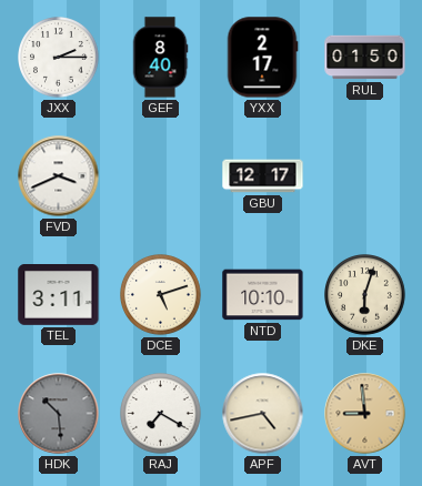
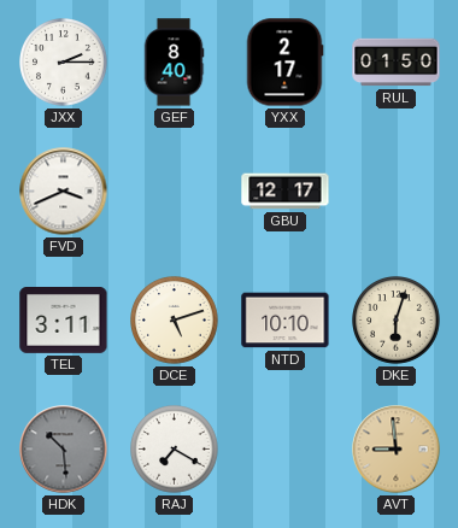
APF: 4:43 -> none (263, 414)
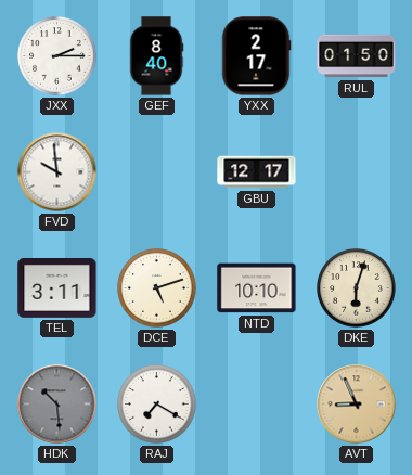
FVD: 3:41 -> 9:59 (57, 172)
AVT: 8:59 -> 8:56 (357, 405)
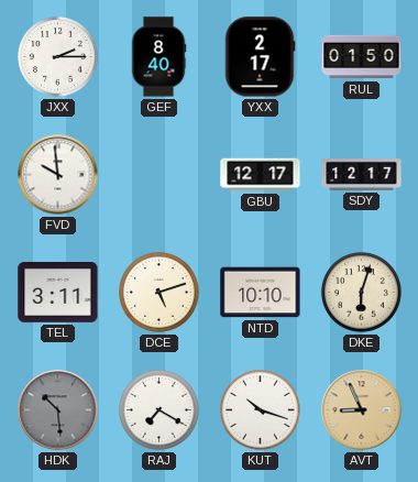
SDY: none -> 12:17 (362, 175)
KUT: none -> 10:18 (261, 410)
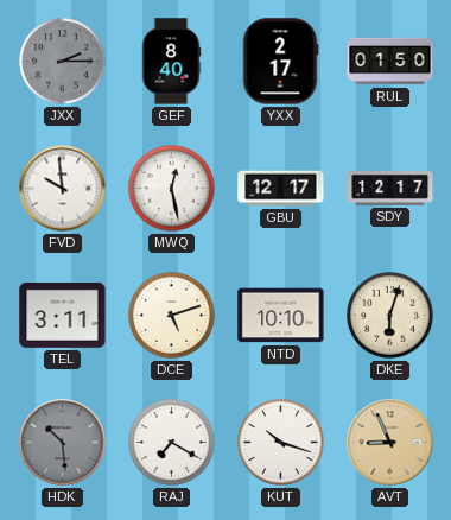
JXX dial: white -> grey (63, 62)
MWQ: none -> 12:28 (172, 189)
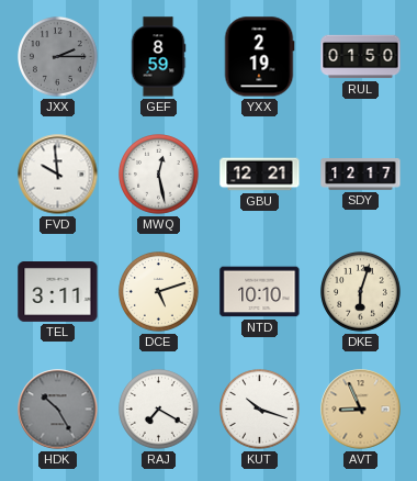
GEF: 8:40 -> 8:59 (158, 57)
YXX: 2:17 -> 2:19 (259, 57)
GBU: 12:17 -> 12:21 (260, 175)
HDK: 10:29 -> 10:25 (58, 410)
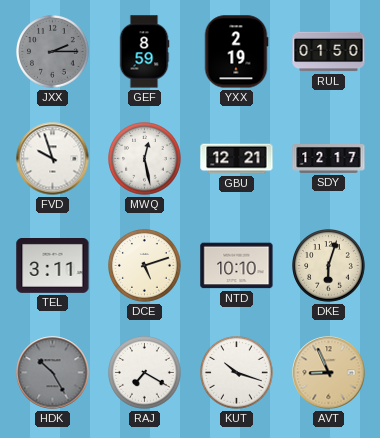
FVD: 9:59 -> 9:57 (53, 159)
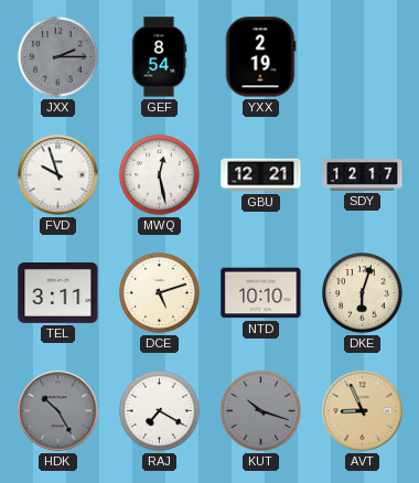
GEF: 8:59 -> 8:54 (159, 57)
RUL: 01:50 -> none (329, 52)
KUT dial: white -> grey (261, 411)
